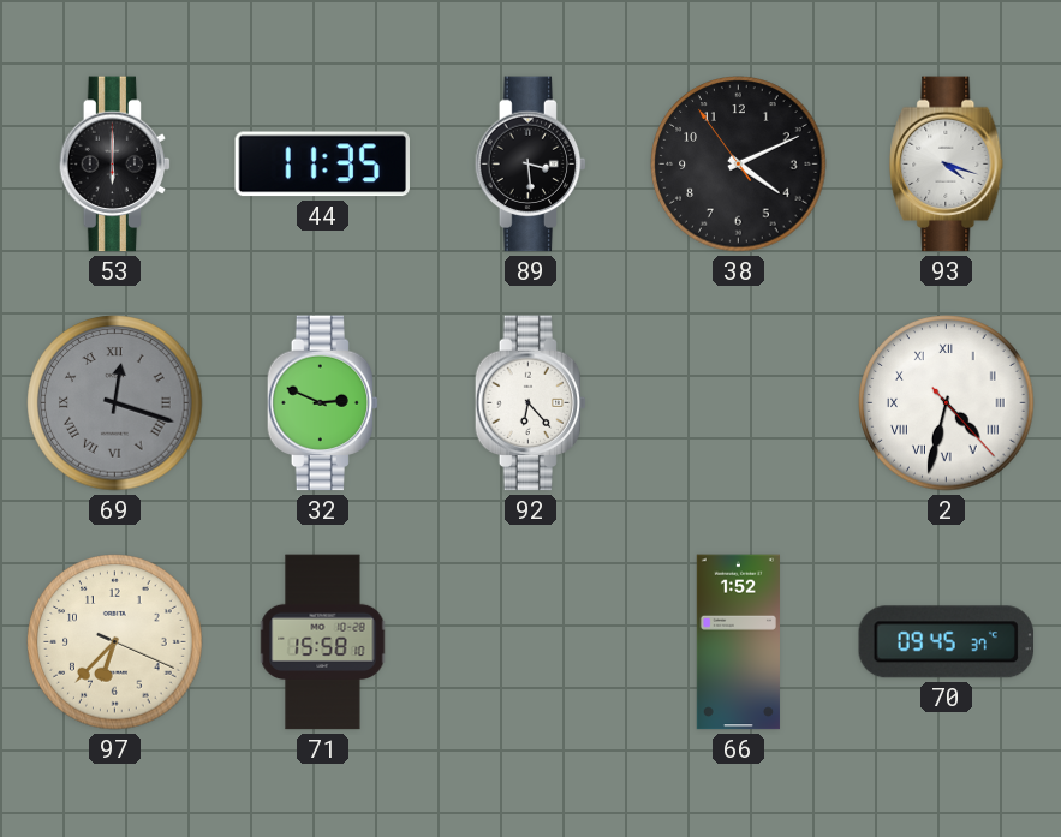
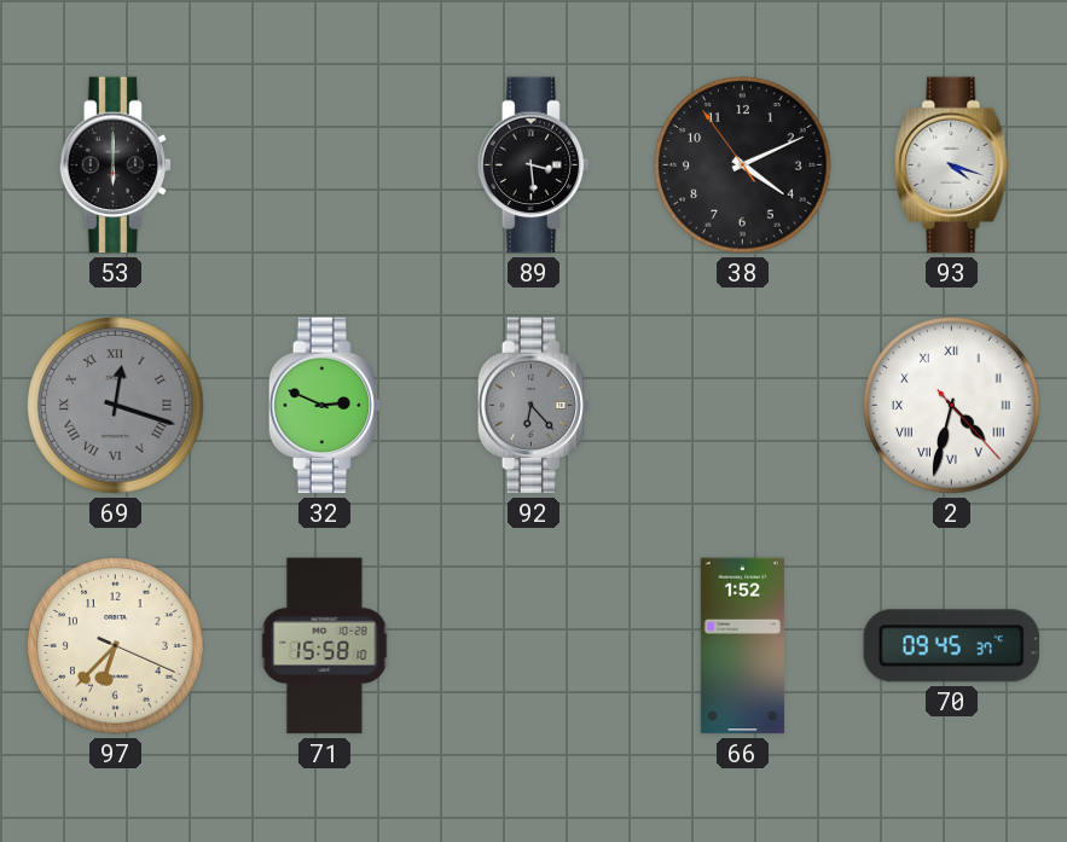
44: 11:35 -> none (323, 165)
92 dial: white -> grey (534, 406)
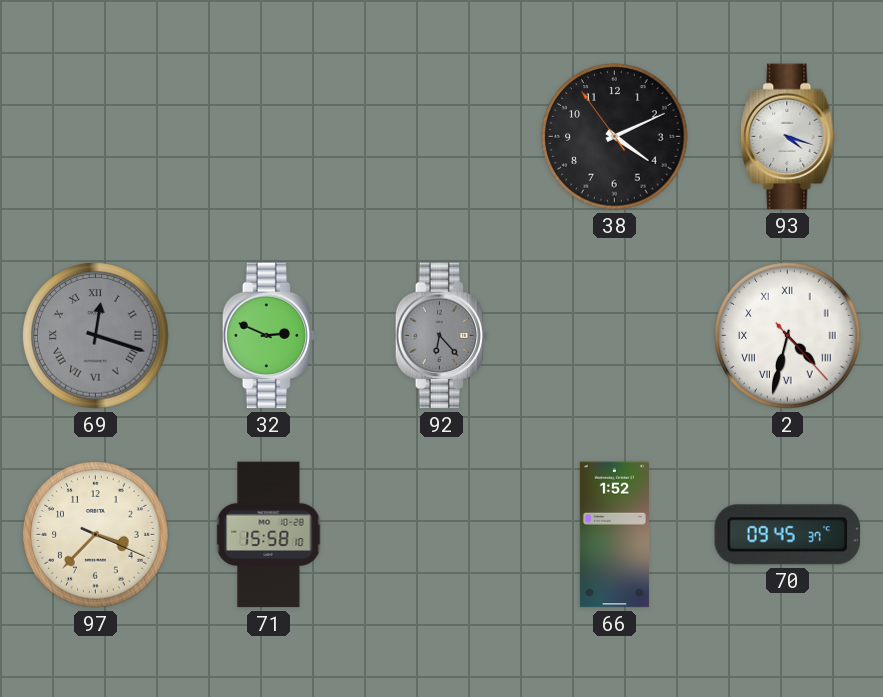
53: 6:00 -> none (116, 166)
89: 3:29 -> none (534, 166)
97: 6:37 -> 3:37 (96, 535)
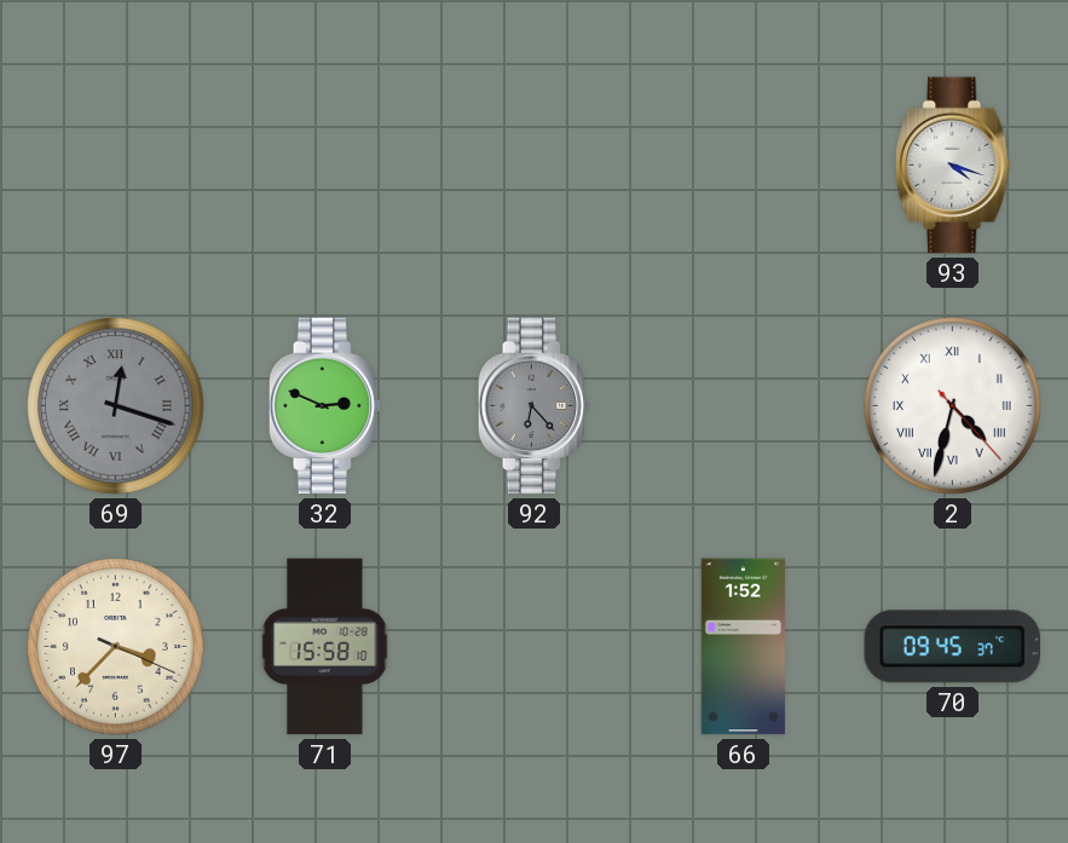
38: 4:10 -> none (615, 137)
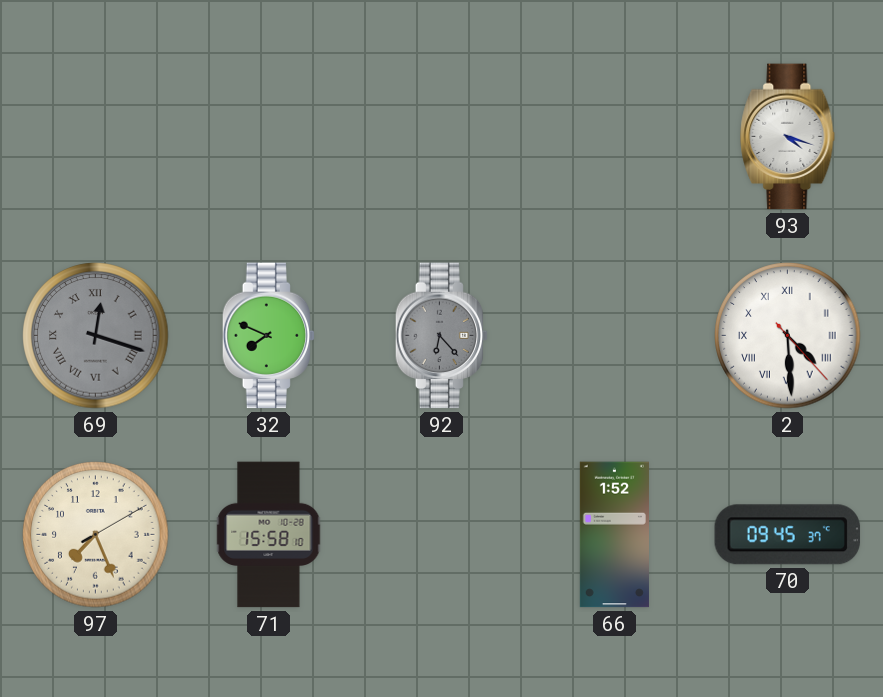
32: 2:49 -> 7:49 (269, 336)
2: 4:32 -> 4:29 (788, 336)
97: 3:37 -> 7:26 (96, 535)
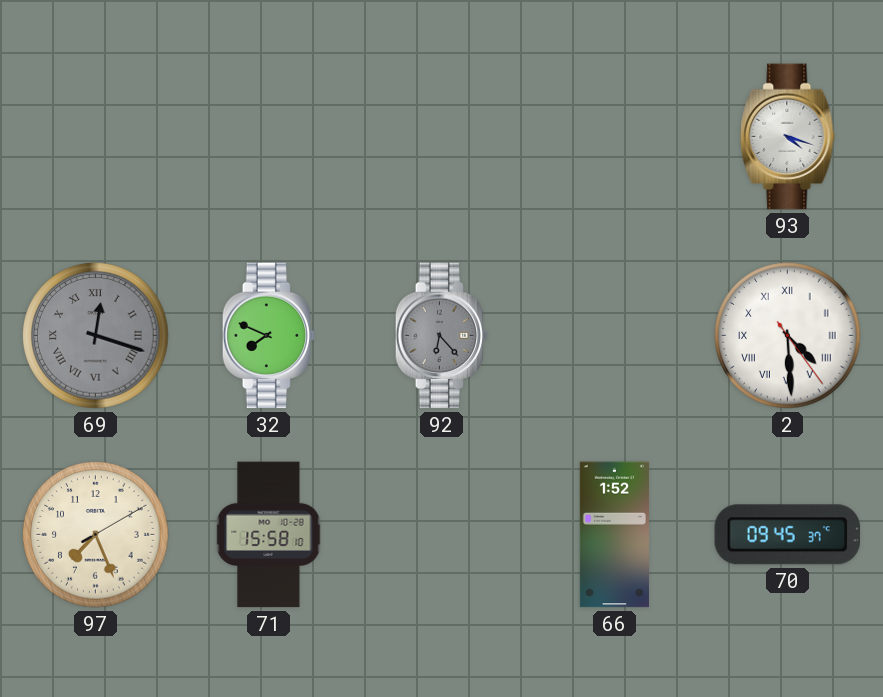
2: 4:29:23 -> 4:29:24 (788, 336)
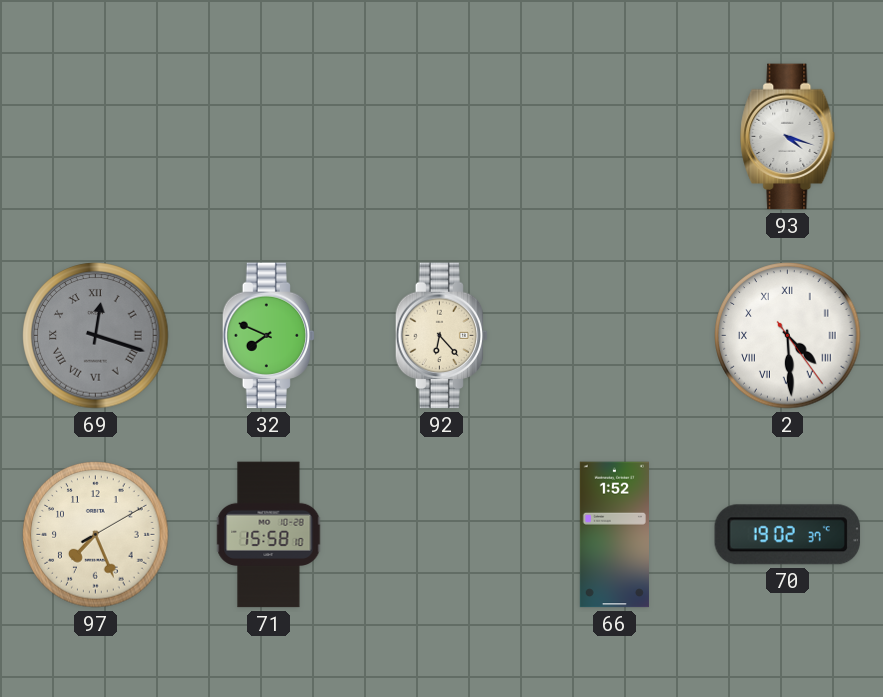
92 dial: grey -> cream (442, 336)
70: 09:45 -> 19:02 (788, 535)
